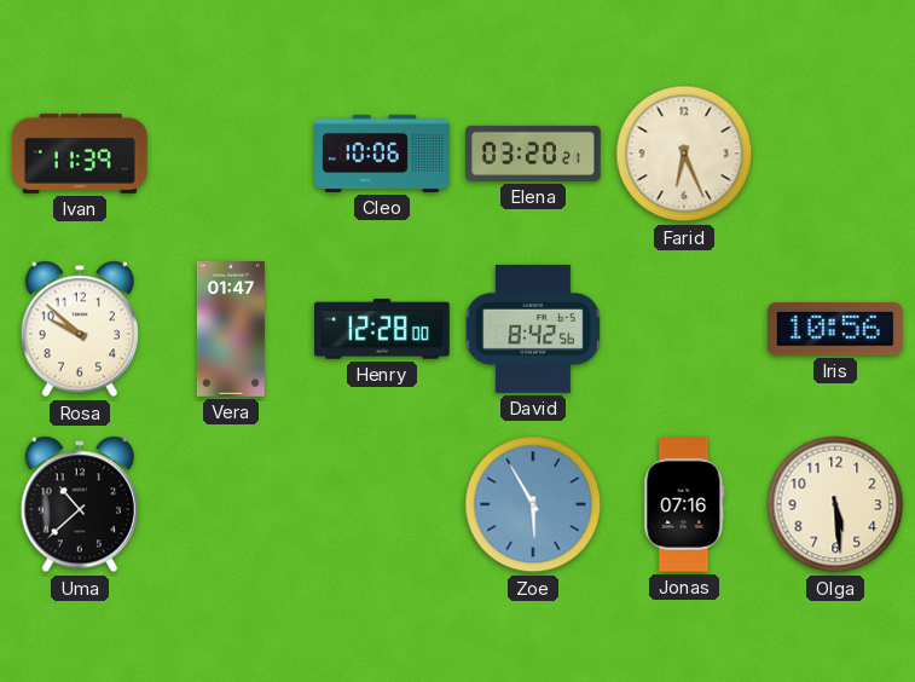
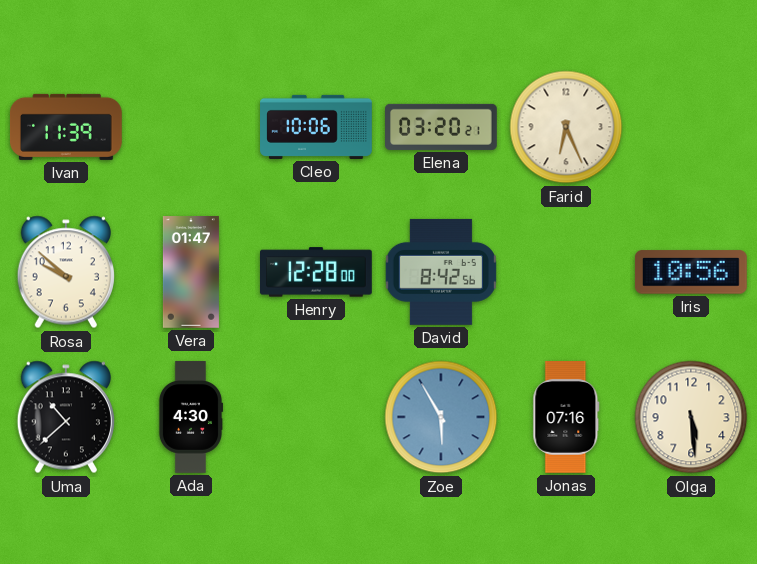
Ada: none -> 4:30 (191, 417)
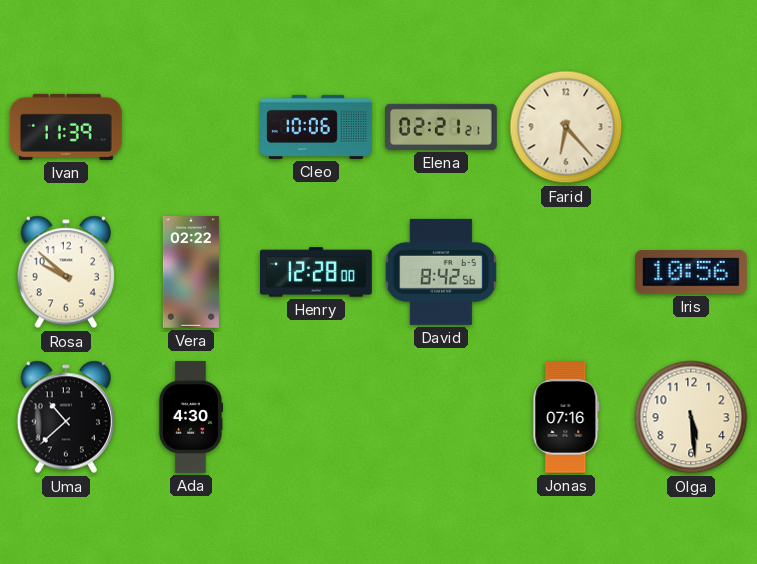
Elena: 03:20 -> 02:21 (442, 127)
Farid: 6:26 -> 6:23 (566, 127)
Vera: 01:47 -> 02:22 (191, 272)
Zoe: 5:55 -> none (441, 417)
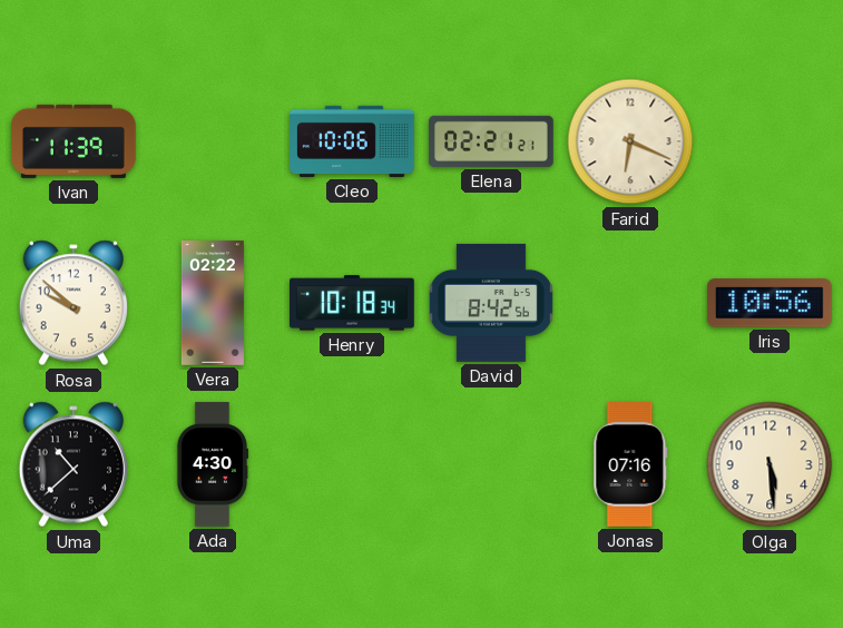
Farid: 6:23 -> 6:19 (630, 141)
Henry: 12:28 -> 10:18 (353, 303)
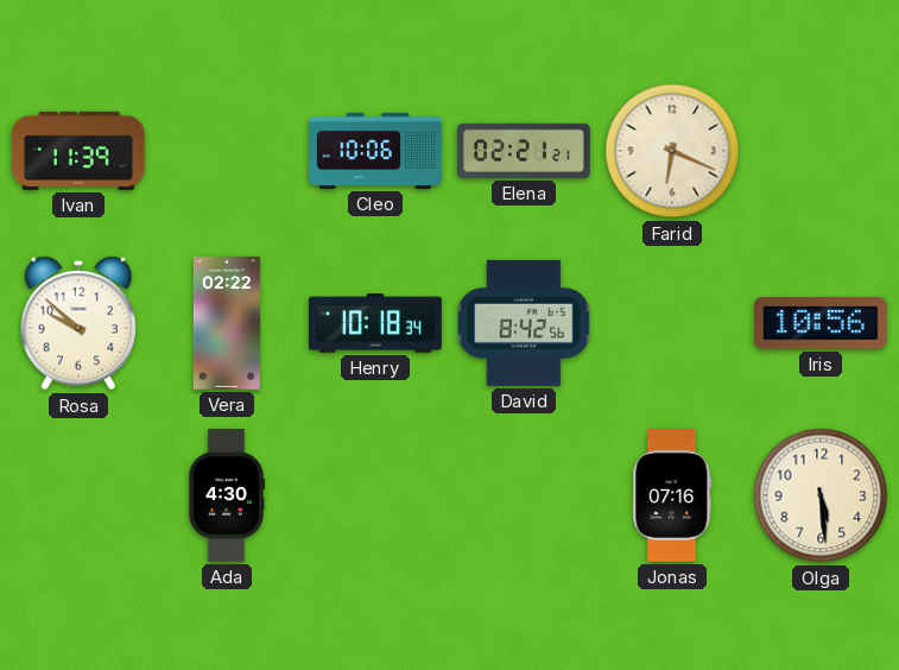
Uma: 10:38 -> none (73, 464)
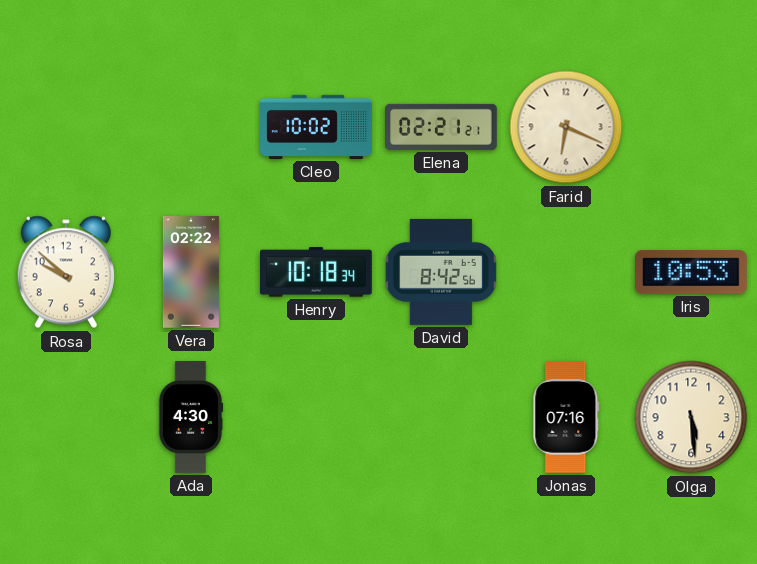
Ivan: 11:39 -> none (80, 151)
Cleo: 10:06 -> 10:02 (316, 127)
Iris: 10:56 -> 10:53 (691, 272)
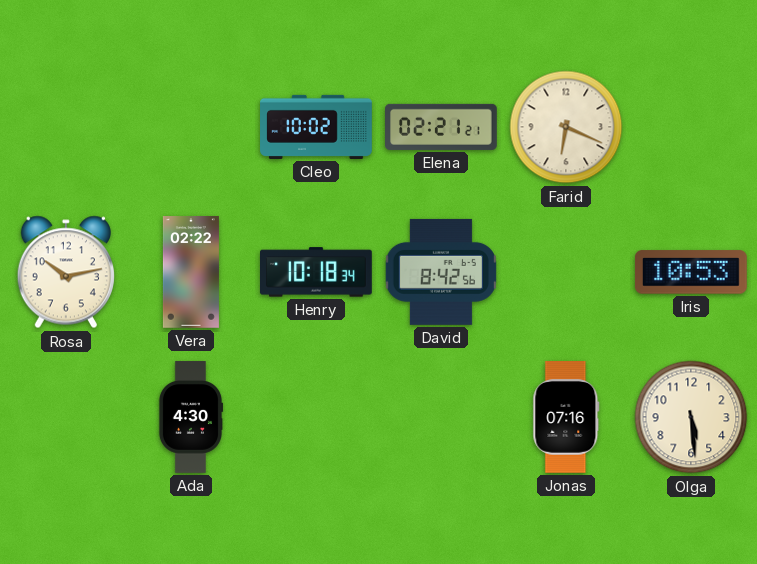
Rosa: 9:52 -> 10:13 (66, 272)
